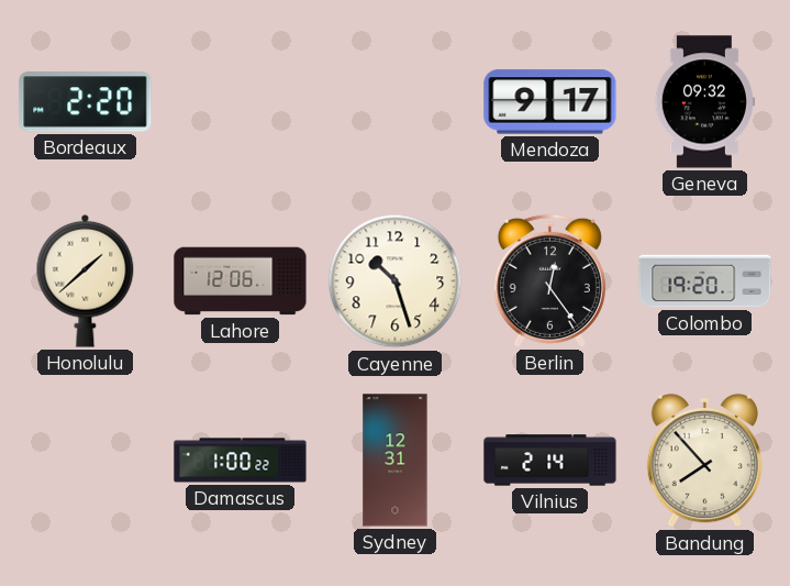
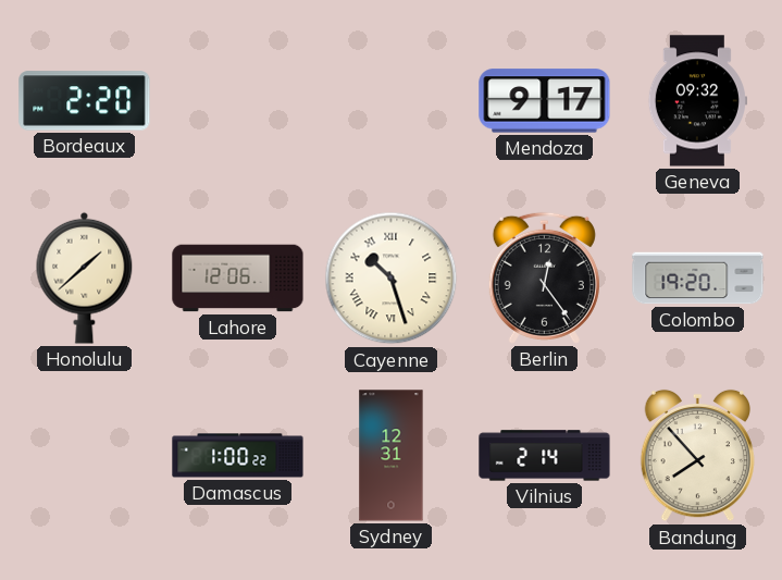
Cayenne numerals: Arabic -> Roman (392, 279)
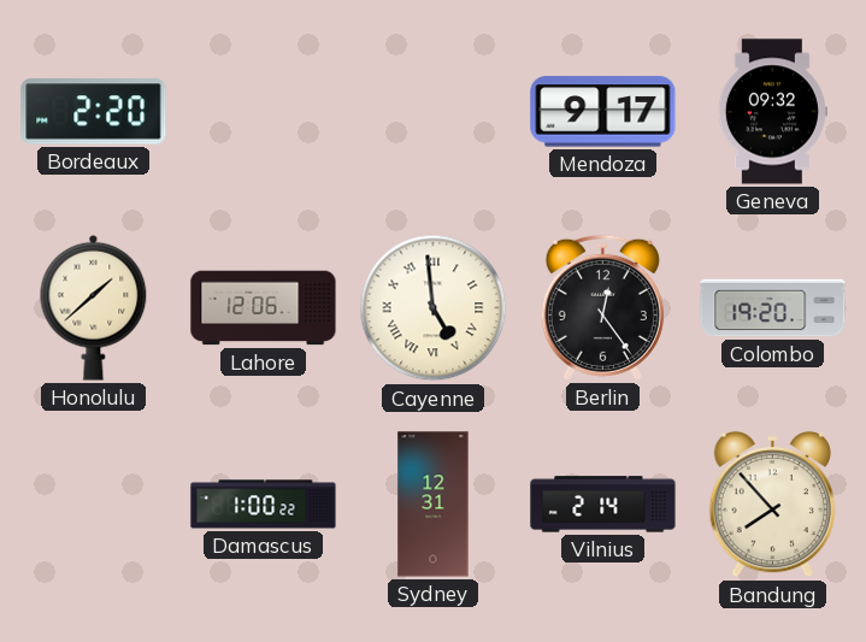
Cayenne: 10:27 -> 4:59 (434, 308)
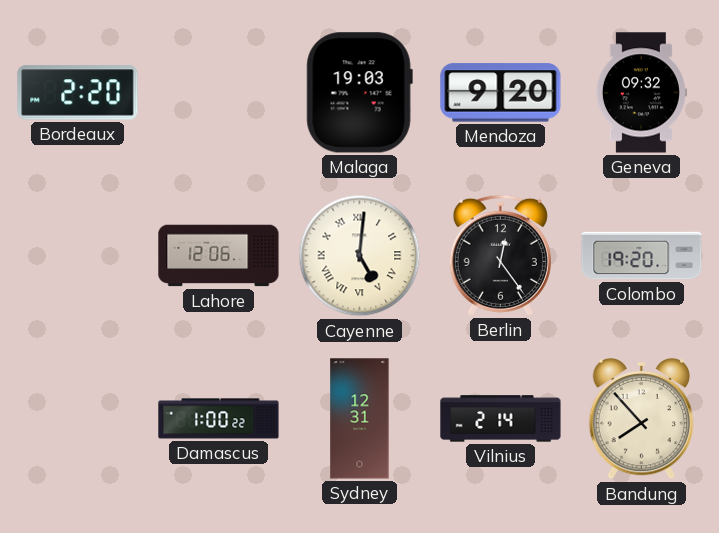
Malaga: none -> 19:03 (359, 93)
Mendoza: 9:17 -> 9:20 (501, 93)
Honolulu: 1:38 -> none (94, 307)
Cayenne: 4:59 -> 5:01 (360, 256)
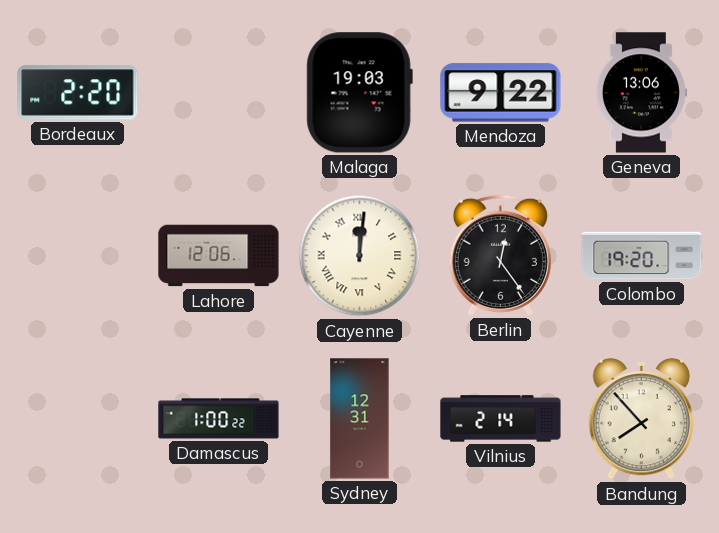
Mendoza: 9:20 -> 9:22 (501, 93)
Geneva: 09:32 -> 13:06 (641, 93)
Cayenne: 5:01 -> 12:01 (360, 256)
